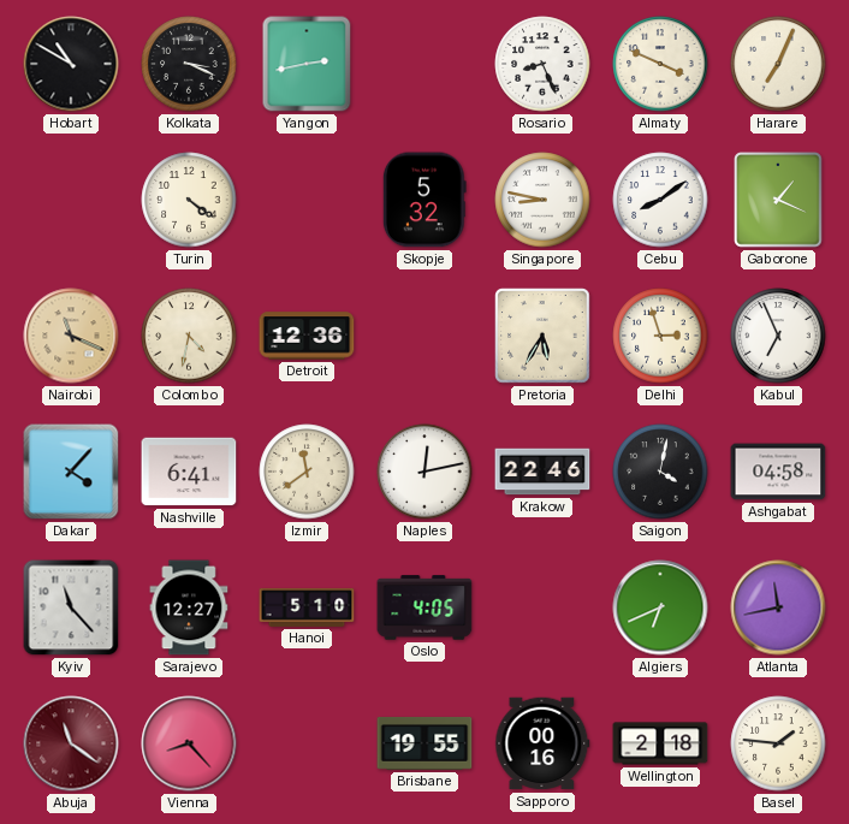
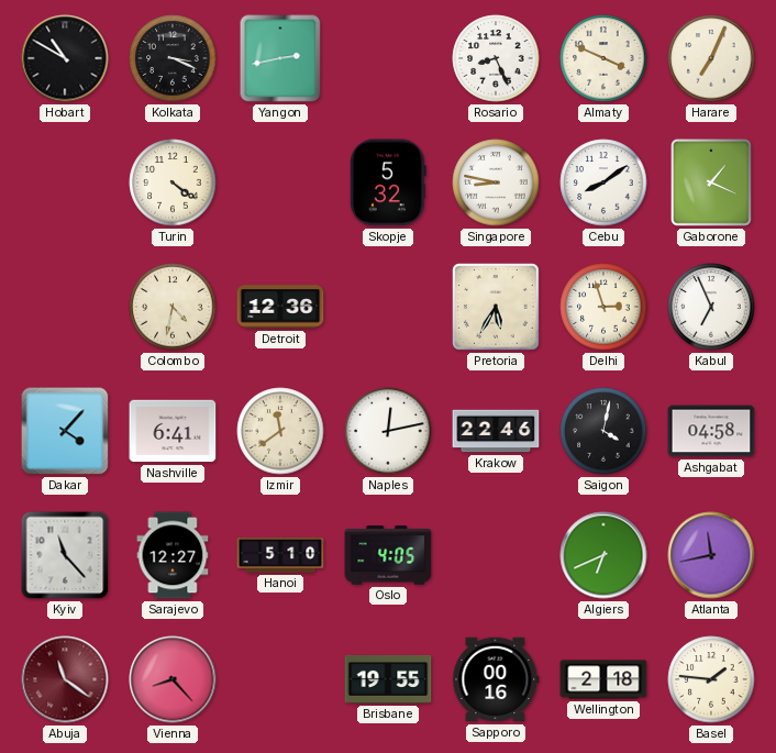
Nairobi: 11:19 -> none (71, 336)
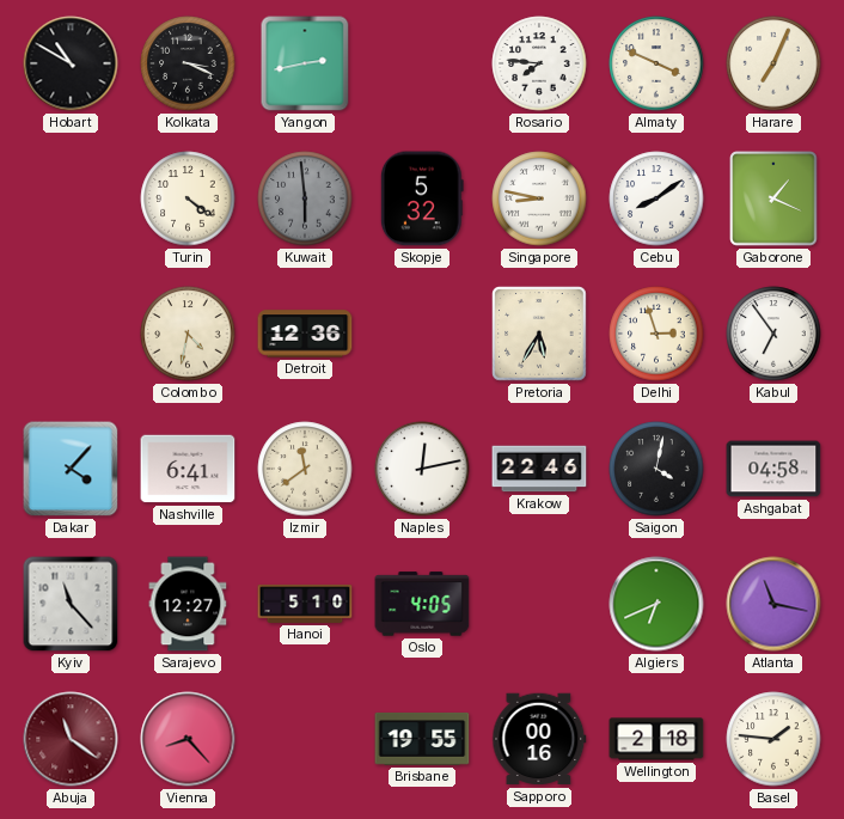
Rosario: 8:26 -> 7:46 (539, 63)
Kuwait: none -> 5:59 (305, 198)
Kabul: 6:56 -> 6:54 (773, 334)
Atlanta: 11:43 -> 11:17 (773, 604)
